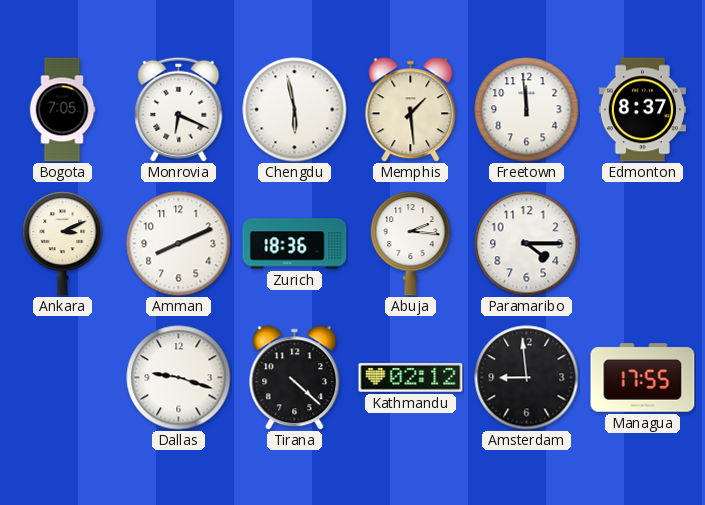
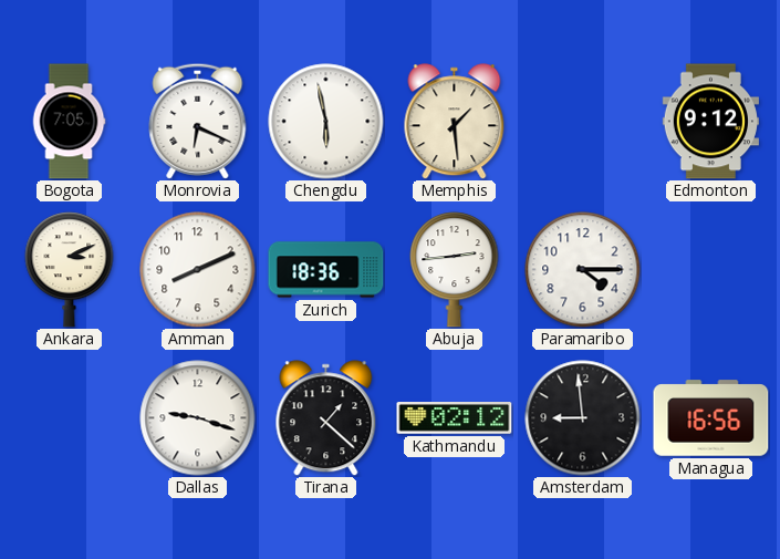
Freetown: 11:59 -> none (527, 110)
Edmonton: 8:37 -> 9:12 (710, 122)
Abuja: 2:16 -> 2:44 (455, 270)
Tirana: 4:22 -> 1:22 (326, 418)
Managua: 17:55 -> 16:56 (711, 418)
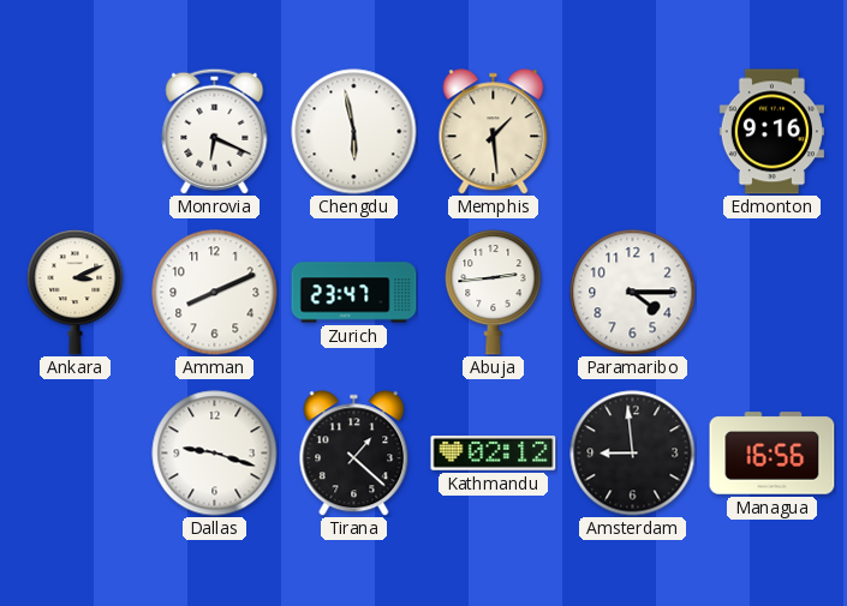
Bogota: 7:05 -> none (69, 122)
Edmonton: 9:12 -> 9:16 (771, 132)
Zurich: 18:36 -> 23:47 (354, 293)
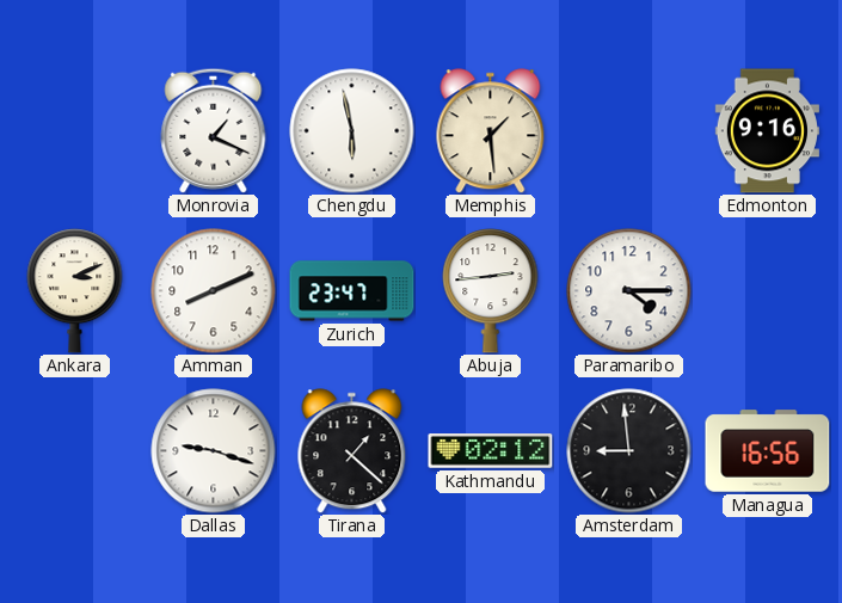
Monrovia: 6:19 -> 1:19 (214, 130)
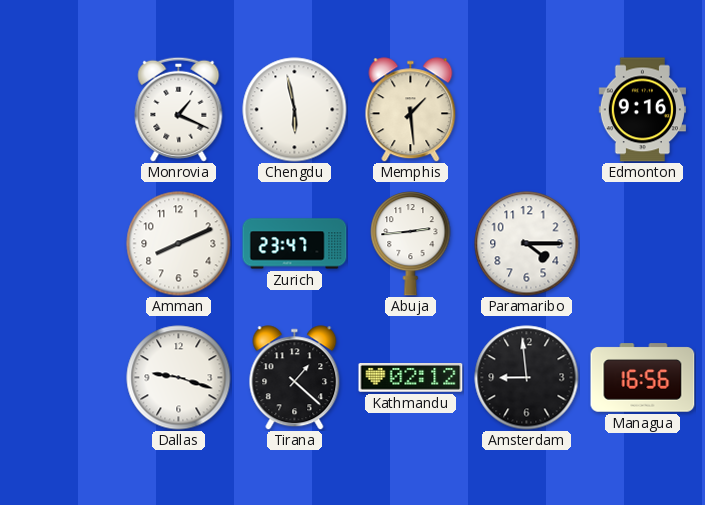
Ankara: 3:11 -> none (75, 291)
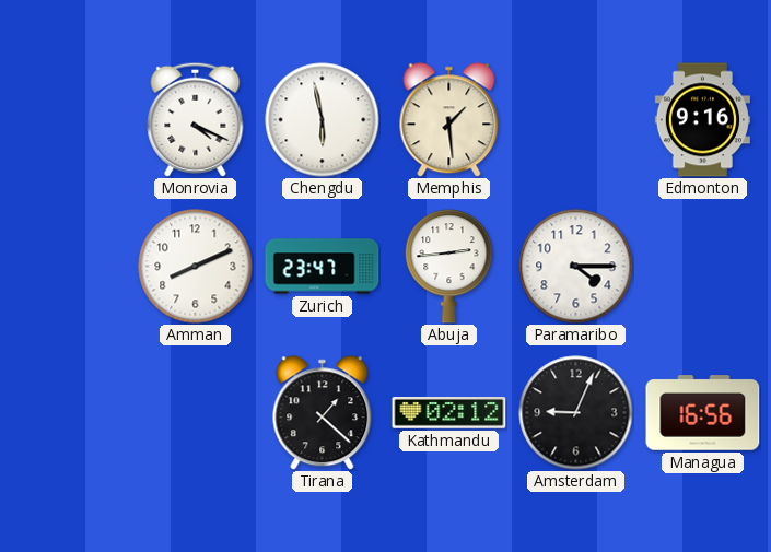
Monrovia: 1:19 -> 4:19 (196, 119)
Dallas: 9:18 -> none (179, 378)
Amsterdam: 8:59 -> 9:04 (576, 413)
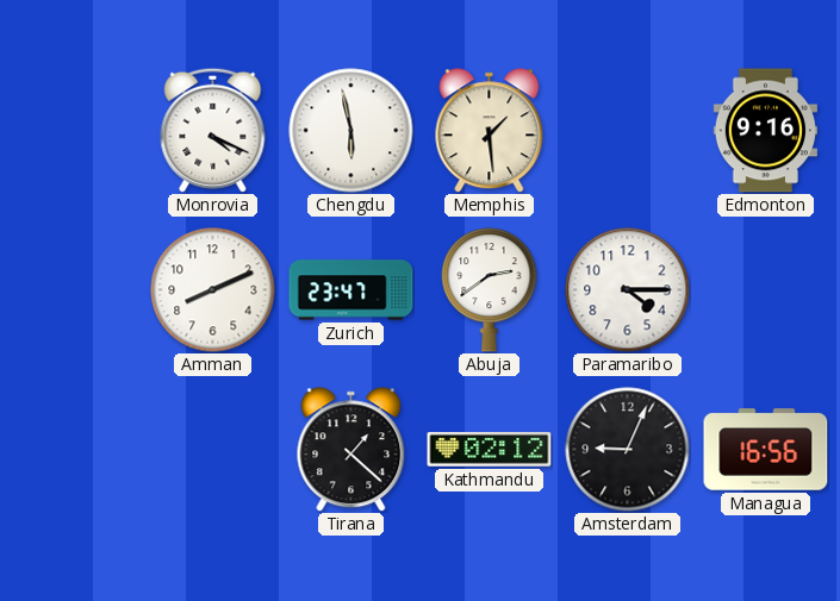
Abuja: 2:44 -> 2:39 (490, 290)
